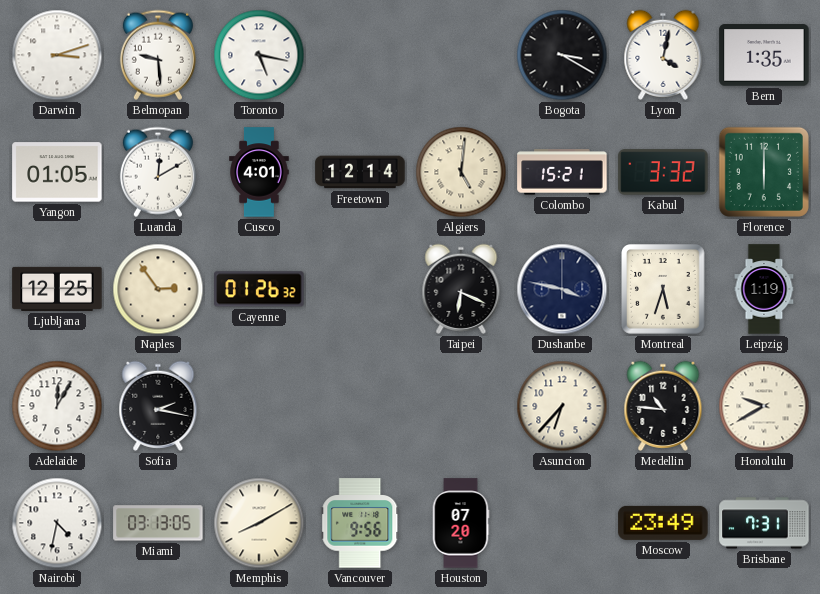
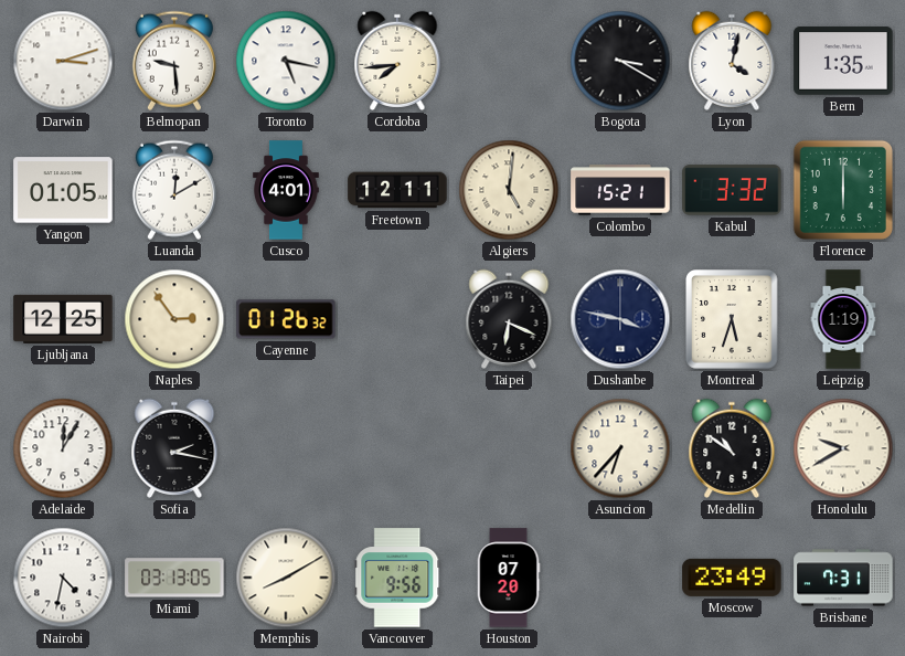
Cordoba: none -> 7:44 (397, 61)
Freetown: 12:14 -> 12:11 (397, 190)
Medellin: 10:46 -> 10:51 (732, 448)
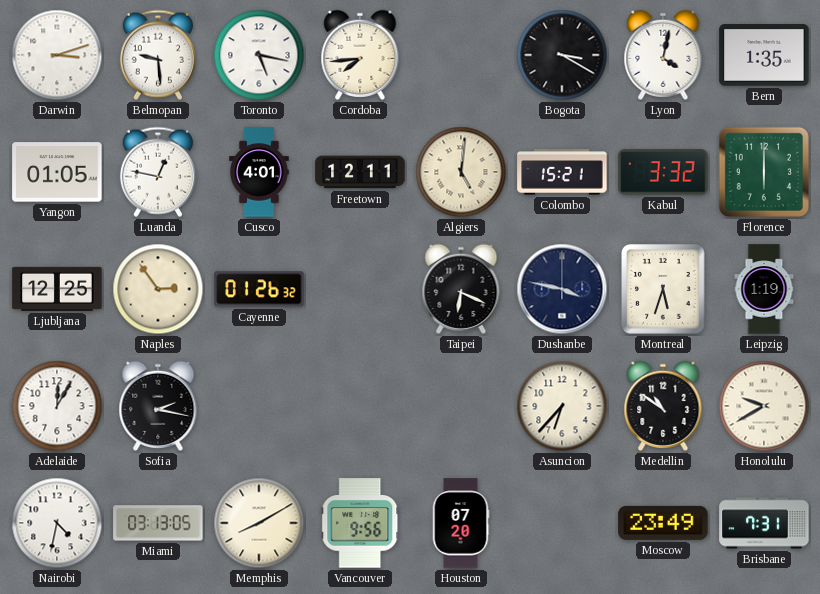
Luanda: 12:10 -> 12:47 (158, 172)
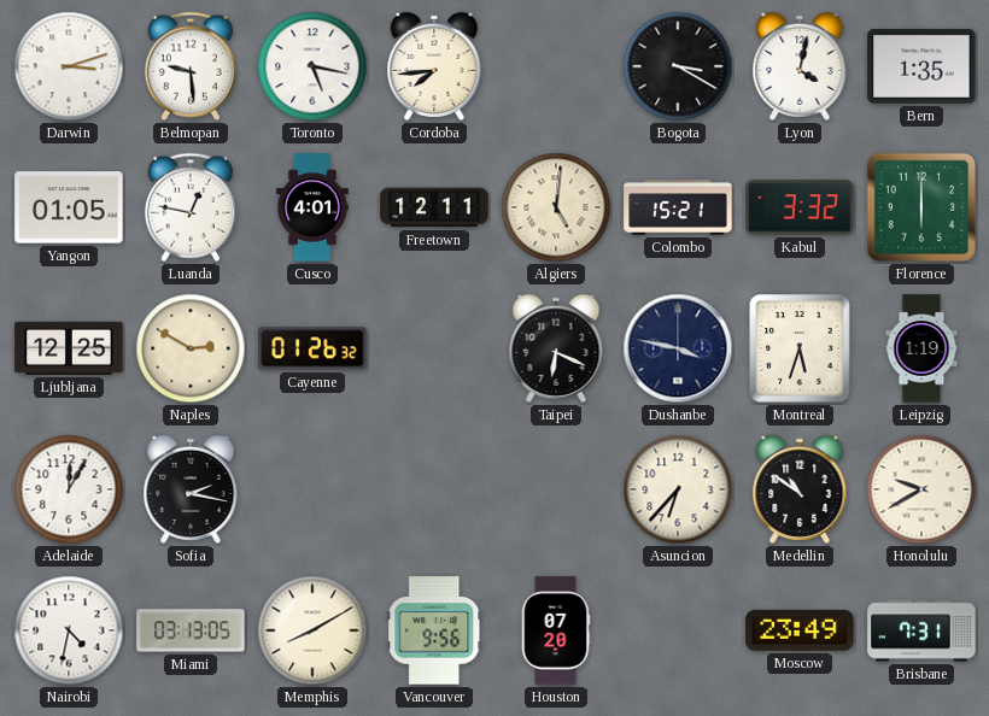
Naples: 2:54 -> 2:50 (191, 348)
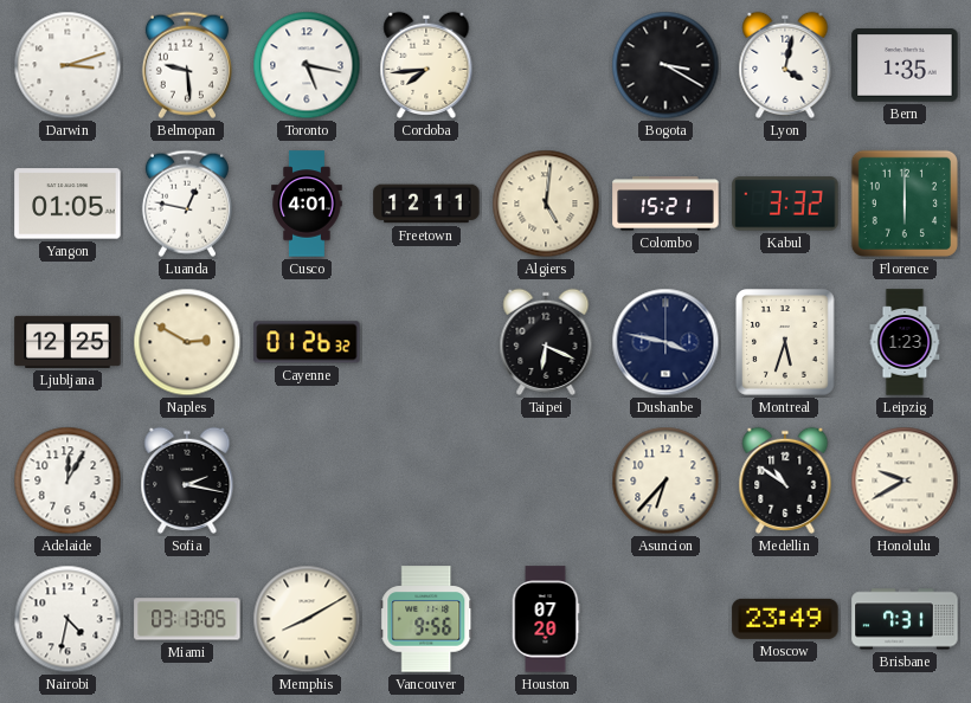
Leipzig: 1:19 -> 1:23 (905, 342)
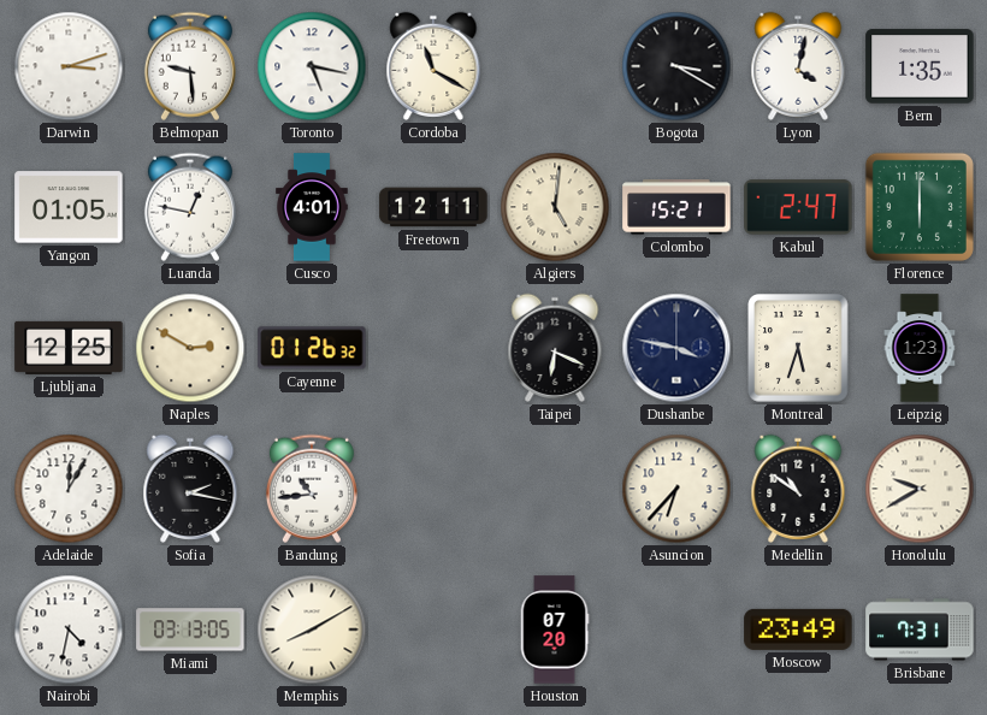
Cordoba: 7:44 -> 11:20 (433, 66)
Kabul: 3:32 -> 2:47 (798, 207)
Bandung: none -> 10:44 (312, 489)
Vancouver: 9:56 -> none (426, 619)
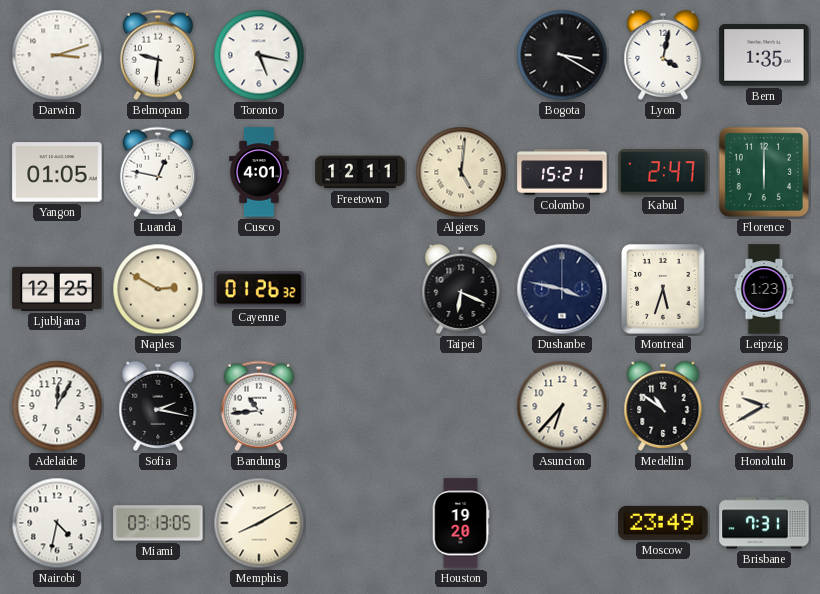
Belmopan: 9:29 -> 9:31 (158, 55)
Cordoba: 11:20 -> none (433, 66)
Houston: 07:20 -> 19:20 (461, 523)
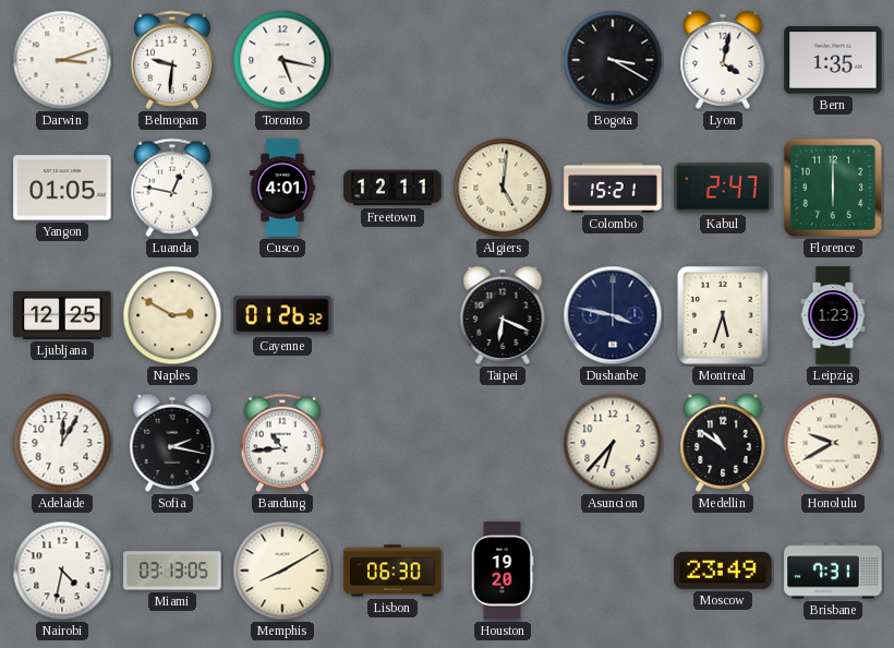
Lisbon: none -> 06:30 (392, 571)
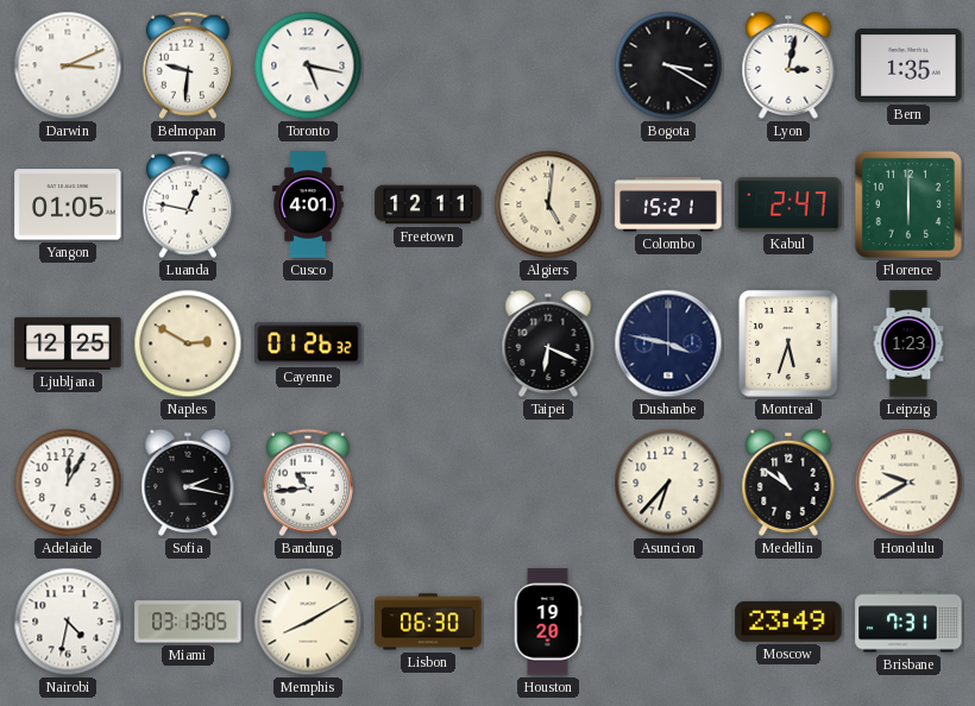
Darwin: 3:12 -> 3:11 (68, 65)
Lyon: 4:02 -> 3:02 (788, 65)
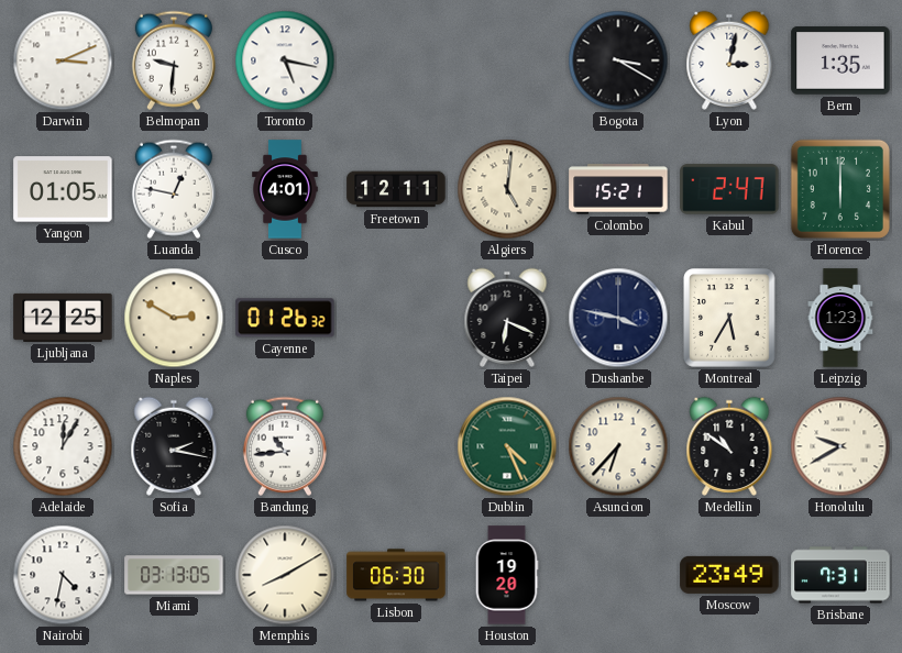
Montreal: 5:33 -> 5:35 (730, 318)
Dublin: none -> 4:26 (507, 446)
